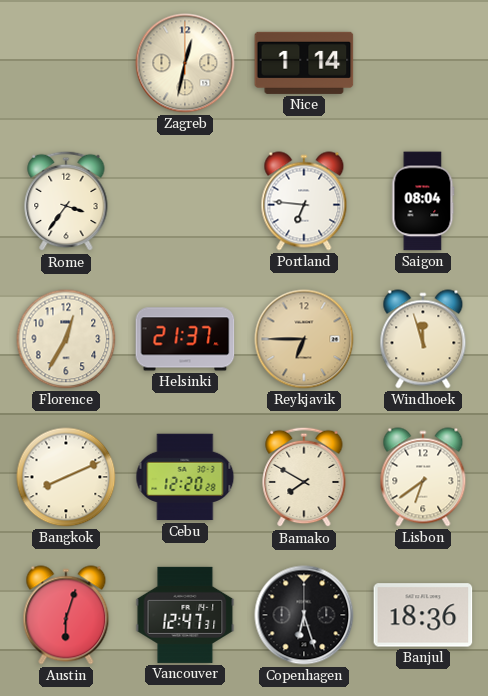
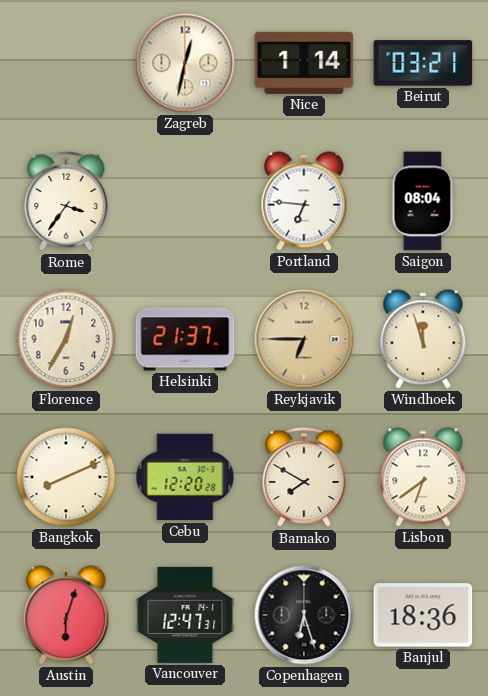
Beirut: none -> 03:21 (423, 63)
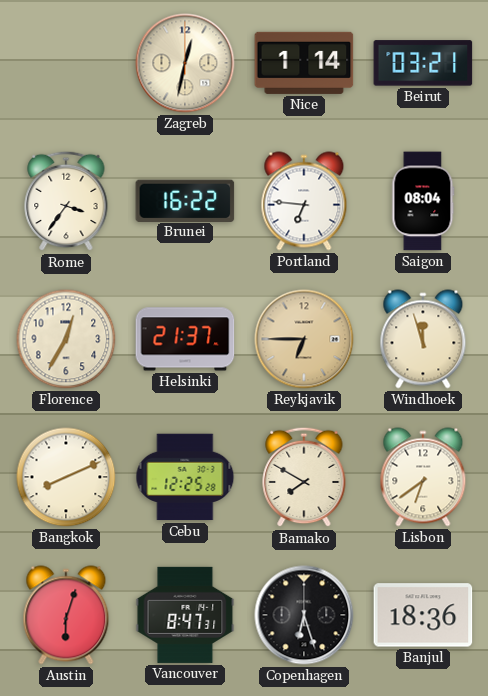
Brunei: none -> 16:22 (185, 200)
Cebu: 12:20 -> 12:25 (185, 477)
Vancouver: 12:47 -> 8:47 (185, 615)
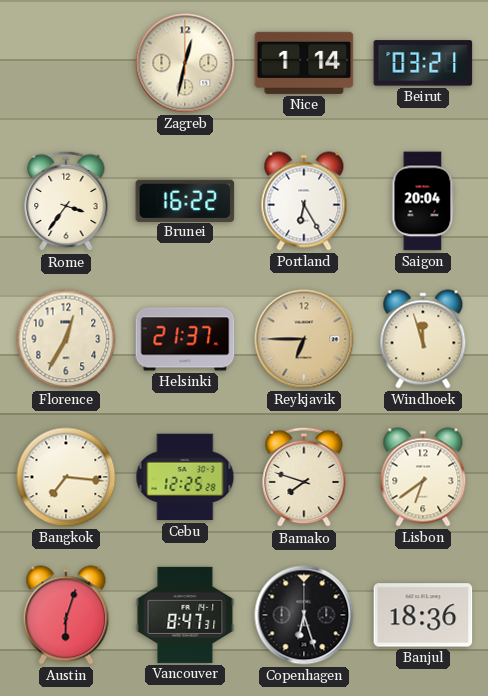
Portland: 6:46 -> 6:25 (304, 201)
Saigon: 08:04 -> 20:04 (423, 201)
Bangkok: 8:11 -> 7:16 (66, 477)
Bamako: 7:50 -> 7:48 (304, 477)
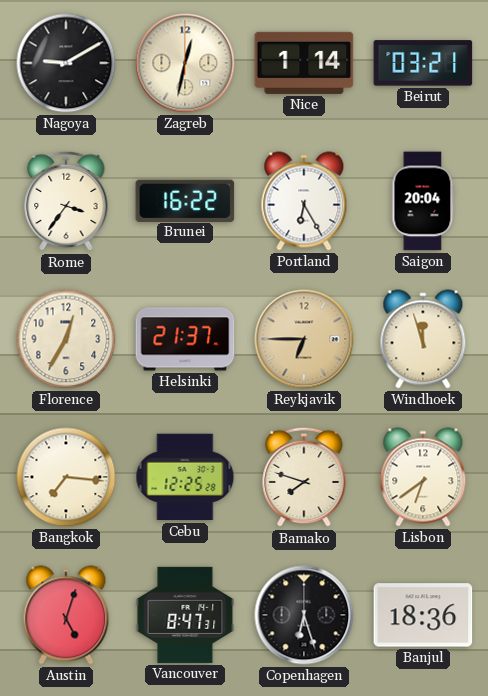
Nagoya: none -> 9:10 (66, 63)
Austin: 6:03 -> 5:03 (66, 615)
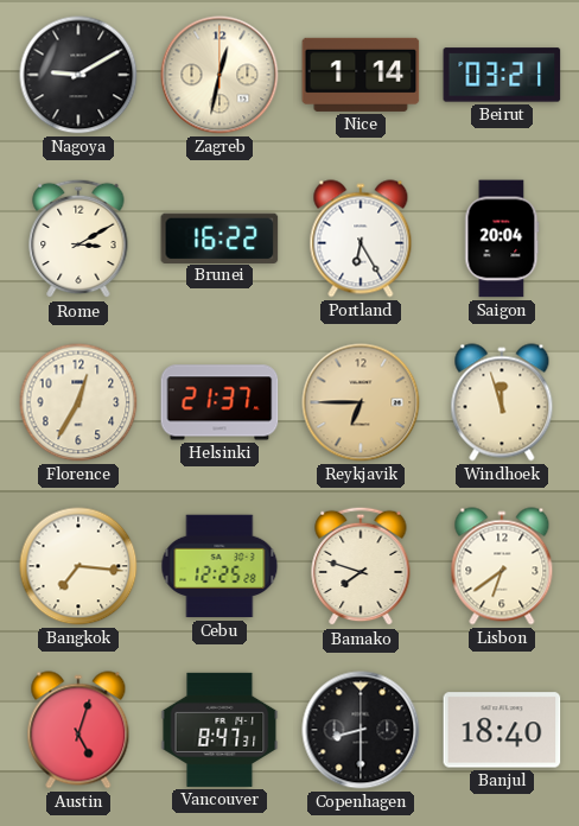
Rome: 3:36 -> 3:10 (78, 239)
Copenhagen: 6:27 -> 8:30 (361, 730)
Banjul: 18:36 -> 18:40 (502, 730)
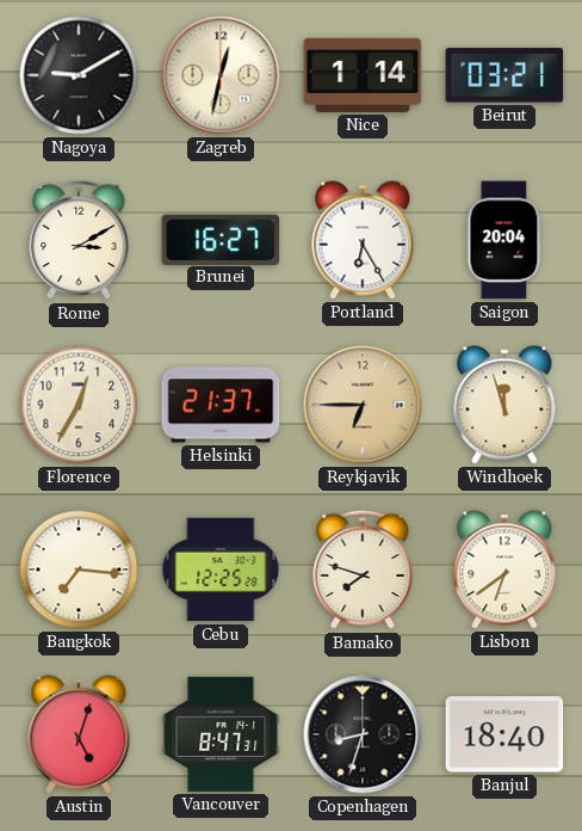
Brunei: 16:22 -> 16:27 (221, 239)
Copenhagen: 8:30 -> 8:33 (363, 734)
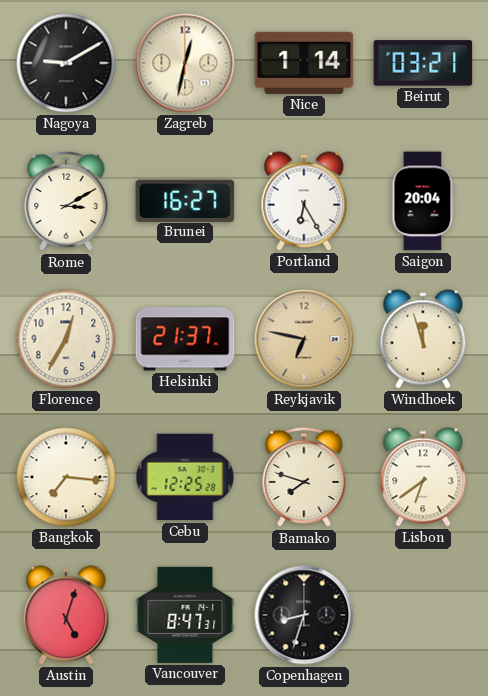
Reykjavik: 6:45 -> 6:47 (304, 339)
Banjul: 18:40 -> none (504, 734)
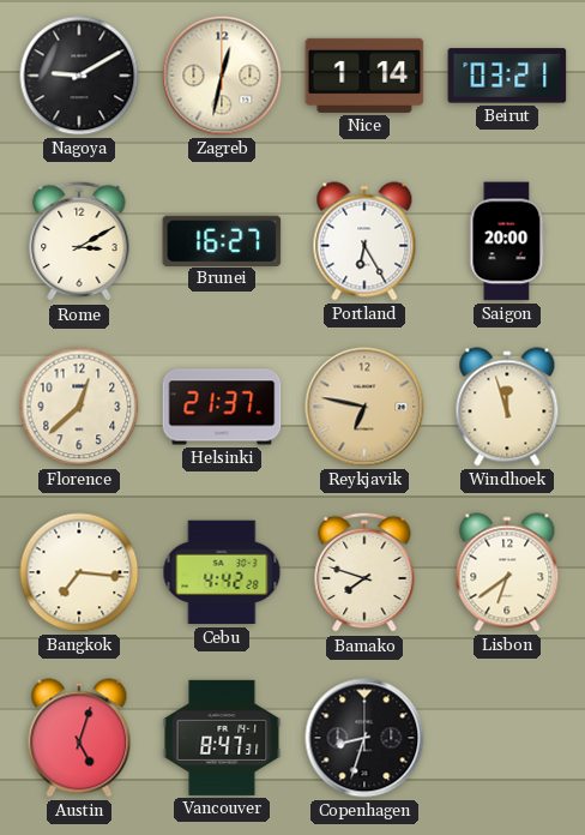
Saigon: 20:04 -> 20:00 (507, 241)
Florence: 12:35 -> 12:38 (79, 407)
Cebu: 12:25 -> 4:42 (222, 572)
